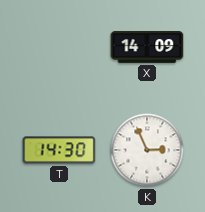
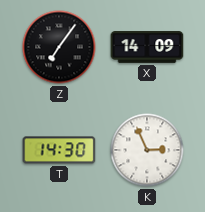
Z: none -> 7:06 (59, 47)
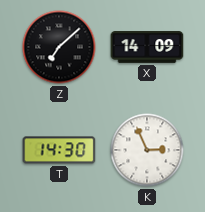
Z: 7:06 -> 7:08 (59, 47)
